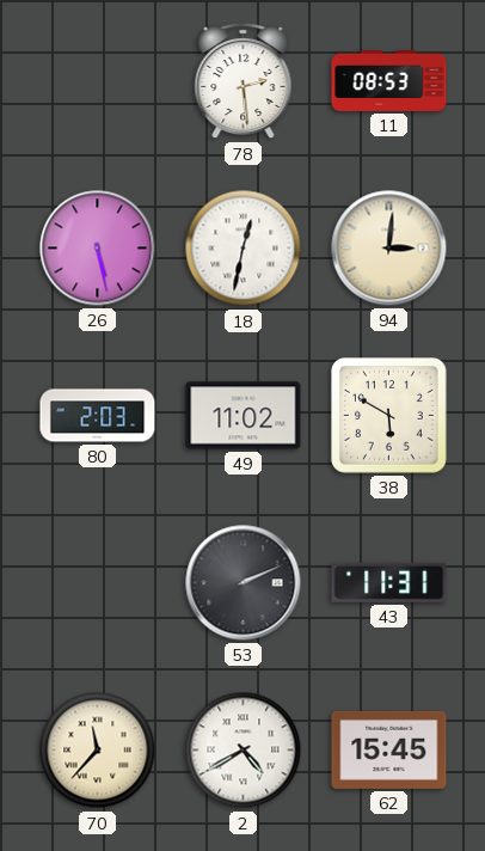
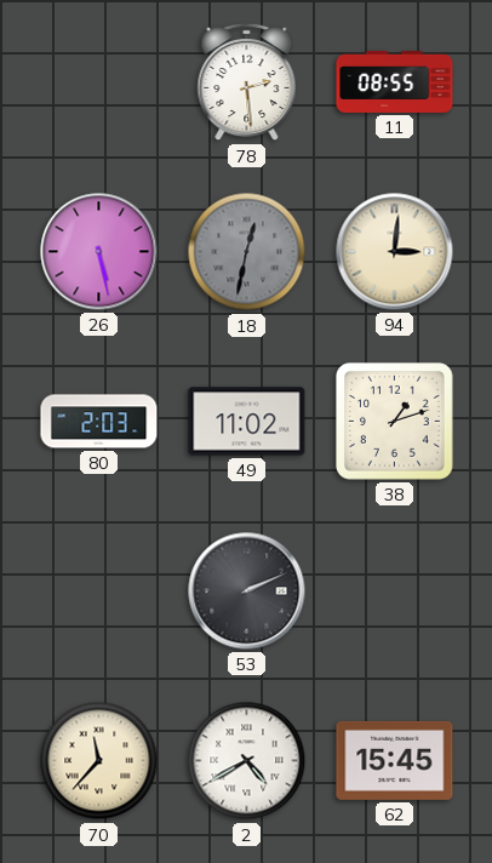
11: 08:53 -> 08:55 (395, 81)
18 dial: white -> grey (247, 252)
38: 5:50 -> 1:12 (395, 422)
43: 11:31 -> none (389, 582)
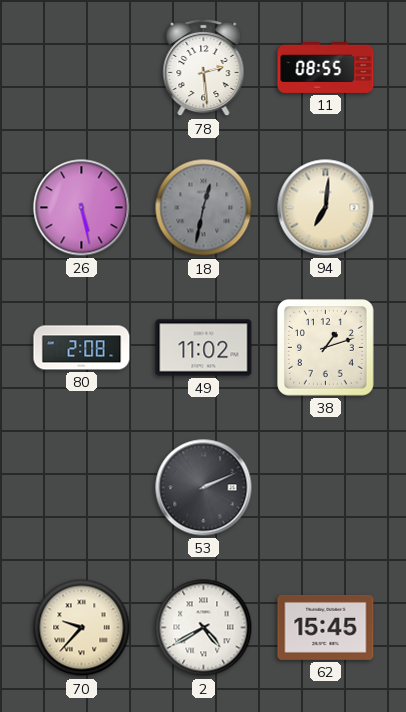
94: 3:01 -> 7:01 (326, 208)
80: 2:03 -> 2:08 (82, 348)
70: 11:37 -> 9:37 (82, 628)
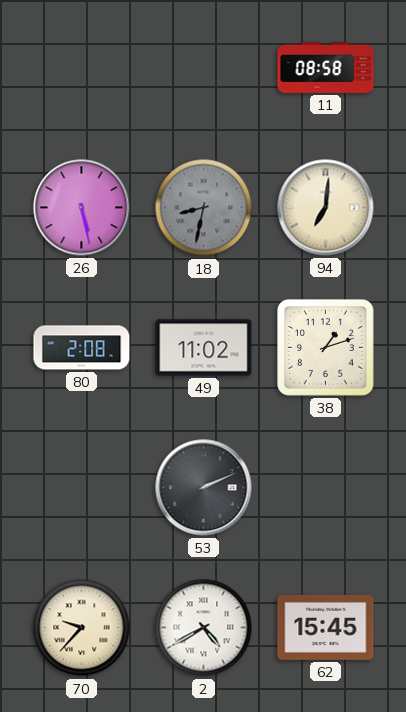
78: 2:29 -> none (204, 68)
11: 08:55 -> 08:58 (326, 67)
18: 12:32 -> 8:32 (204, 208)
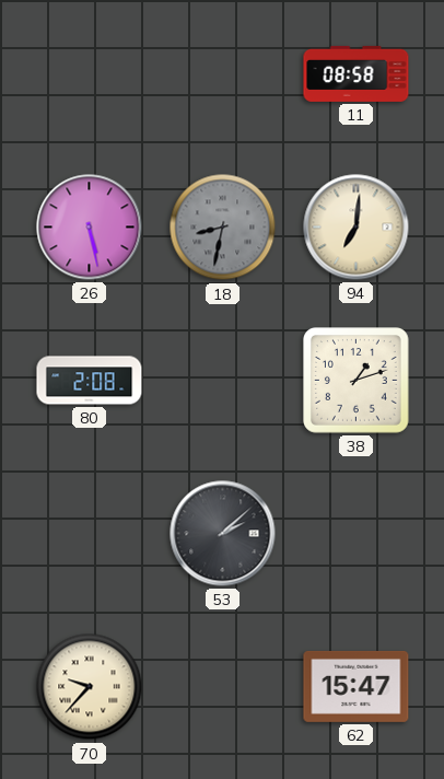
49: 11:02 -> none (204, 348)
53: 2:11 -> 2:08 (223, 534)
2: 4:40 -> none (204, 628)
62: 15:45 -> 15:47 (357, 686)
